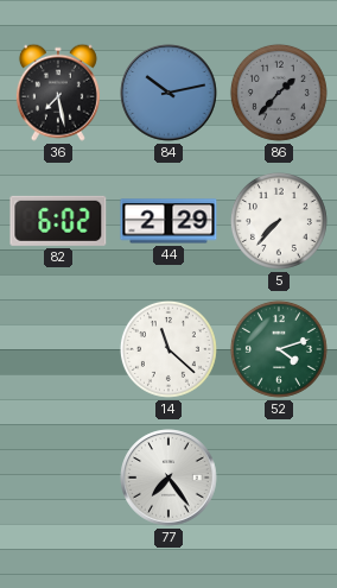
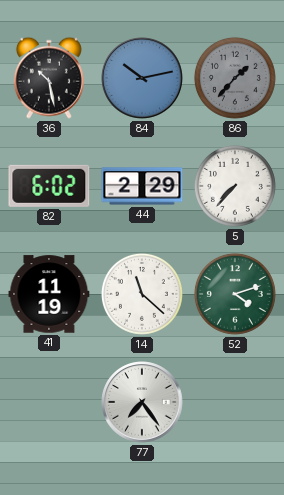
36: 7:28 -> 10:28 (49, 78)
41: none -> 11:19 (49, 294)
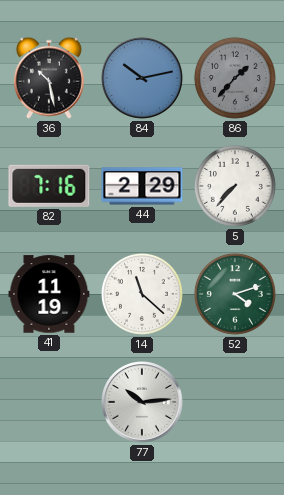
82: 6:02 -> 7:16 (49, 186)
77: 7:24 -> 10:14 (142, 402)
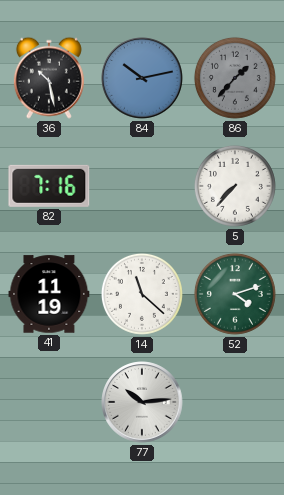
44: 2:29 -> none (142, 186)
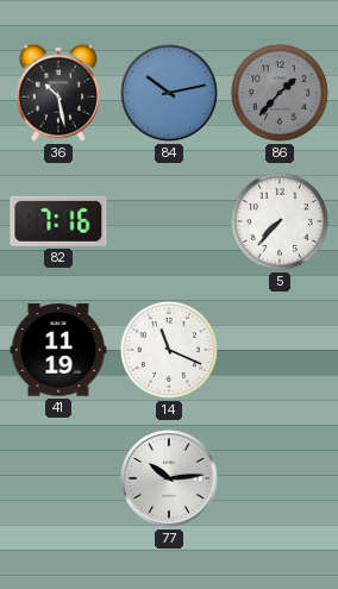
14: 11:22 -> 11:19 (169, 350)
52: 4:12 -> none (235, 294)
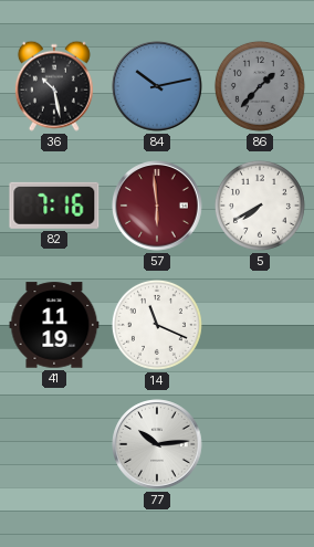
57: none -> 5:59 (157, 206)
5: 7:37 -> 7:40 (260, 206)
